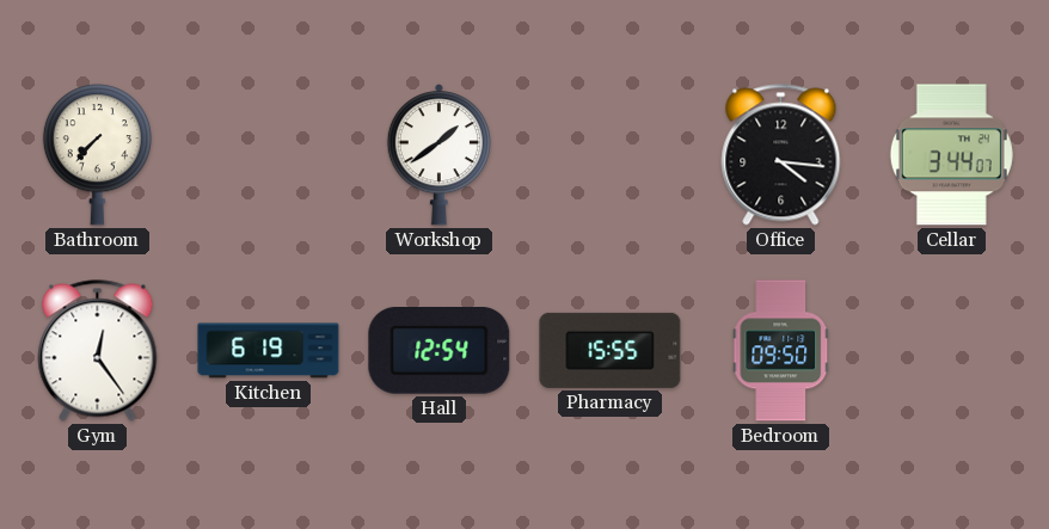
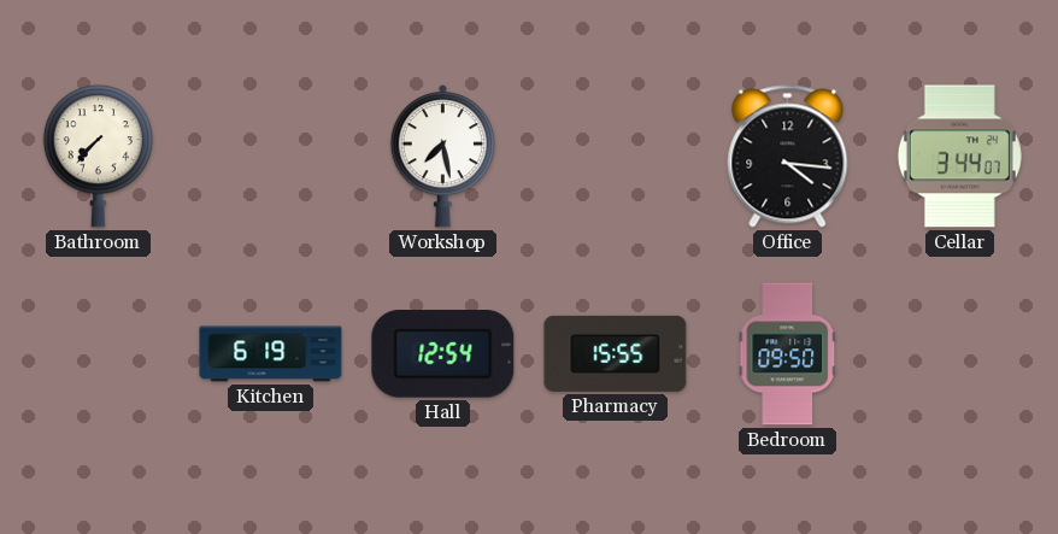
Workshop: 1:39 -> 7:28 (442, 157)
Gym: 12:24 -> none (98, 351)
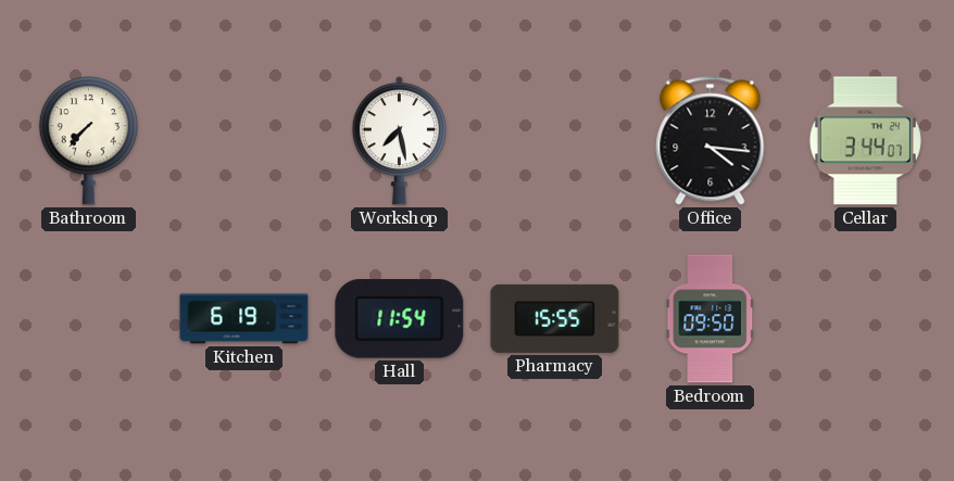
Hall: 12:54 -> 11:54 (400, 319)
